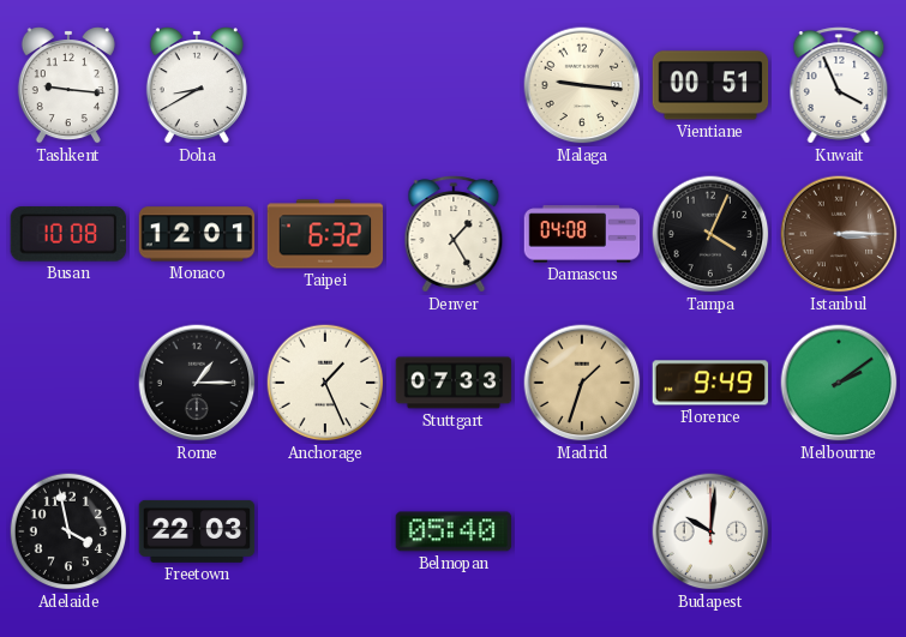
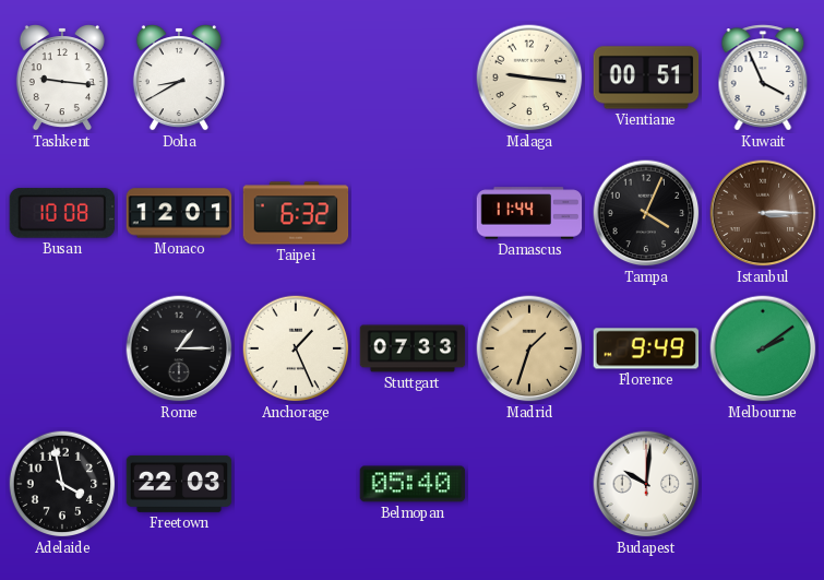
Denver: 1:25 -> none (454, 234)
Damascus: 04:08 -> 11:44 (529, 213)
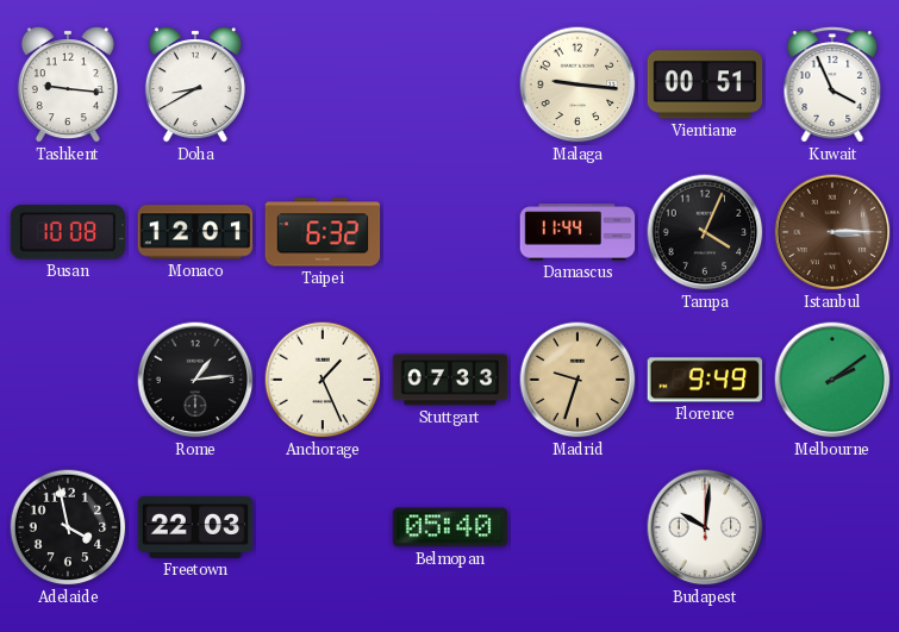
Rome: 1:15 -> 1:14 (195, 380)
Madrid: 1:33 -> 9:33 (578, 380)
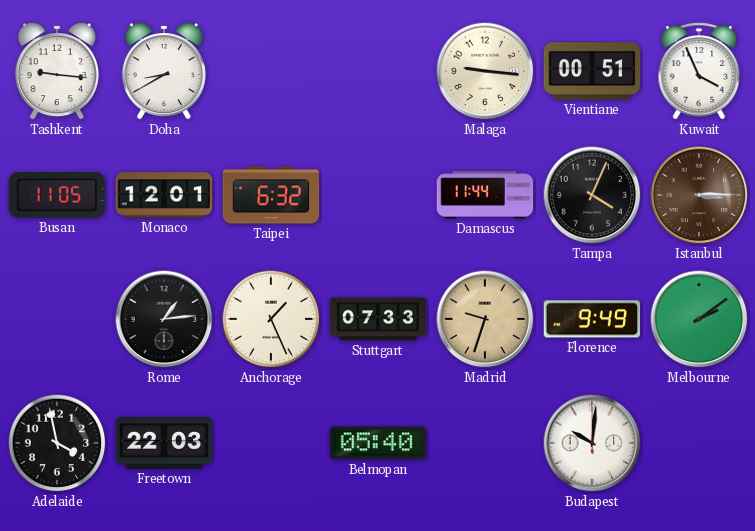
Busan: 10:08 -> 11:05 (57, 195)
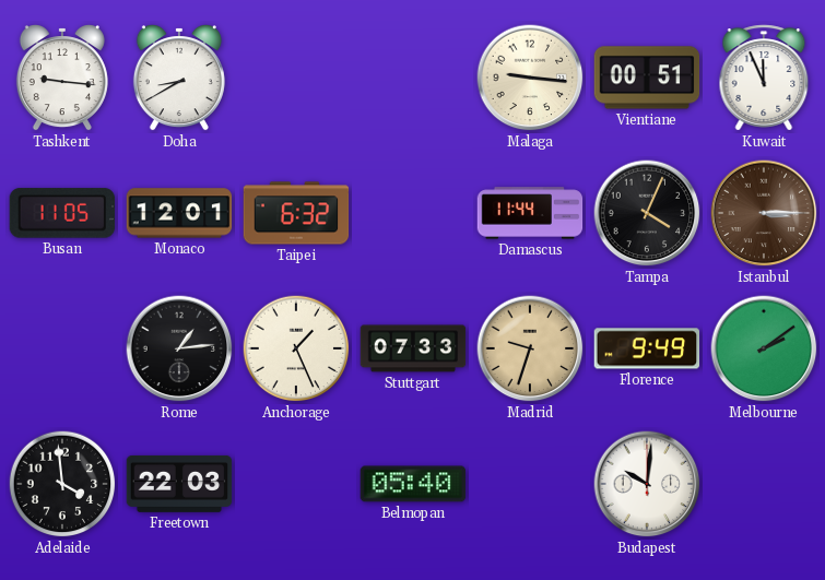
Kuwait: 3:56 -> 11:56 (764, 78)
Adelaide: 3:58 -> 3:59 (62, 484)
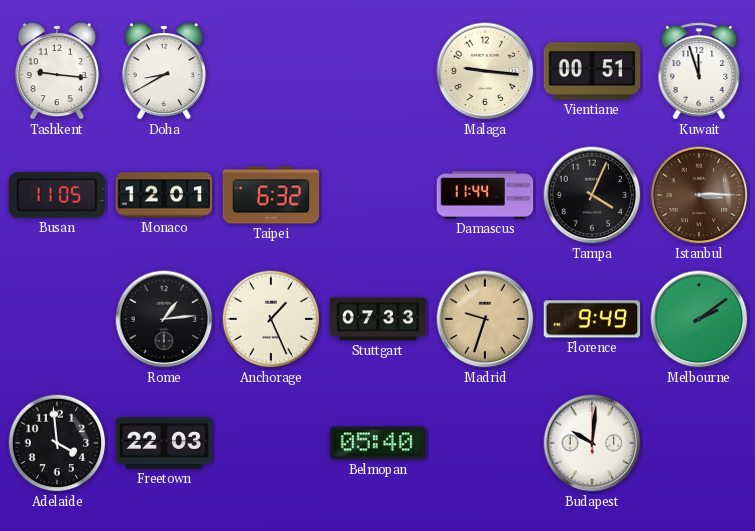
Kuwait: 11:56 -> 11:57 (699, 71)
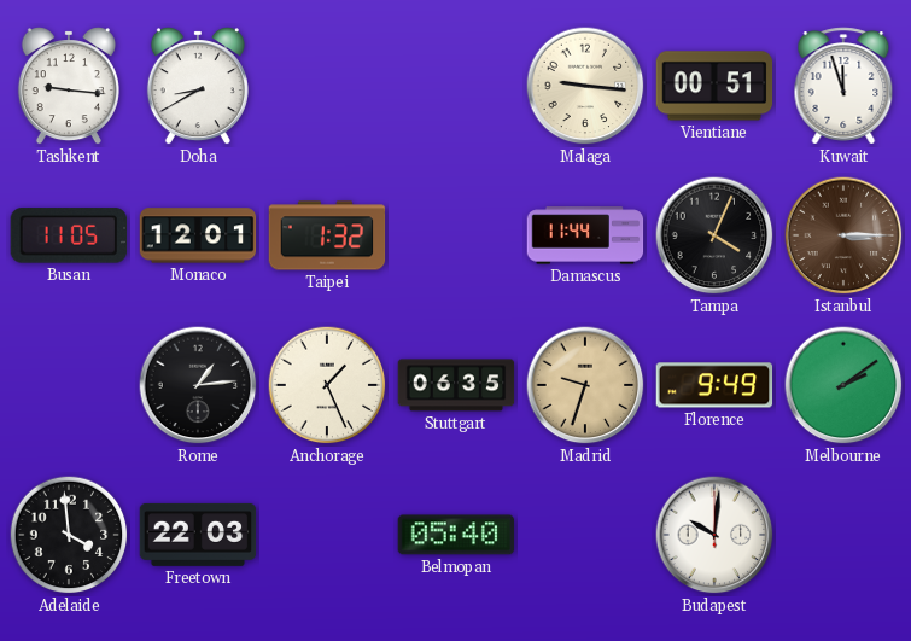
Taipei: 6:32 -> 1:32 (327, 235)
Stuttgart: 07:33 -> 06:35 (456, 385)
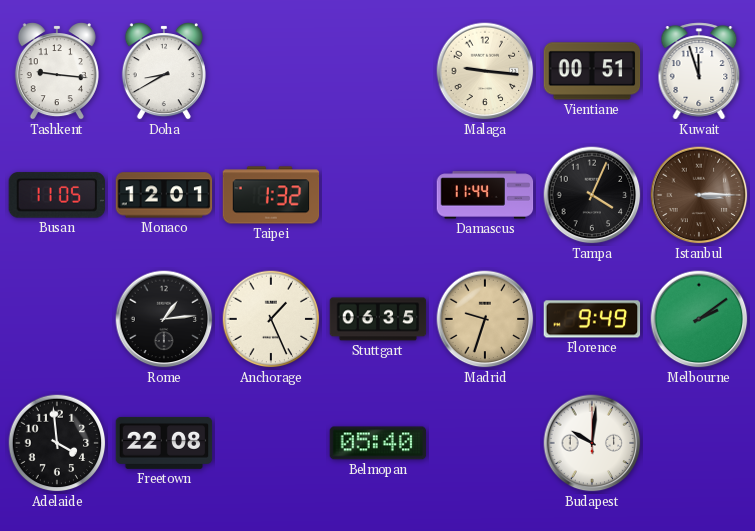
Freetown: 22:03 -> 22:08 (164, 443)
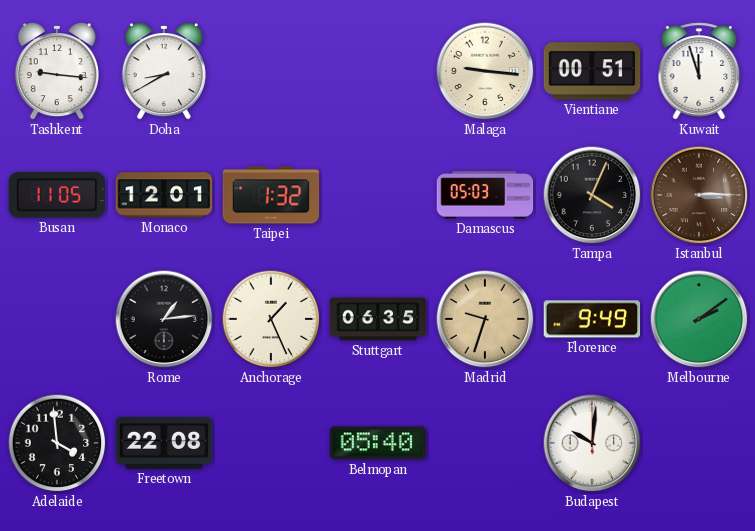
Damascus: 11:44 -> 05:03 (485, 195)
